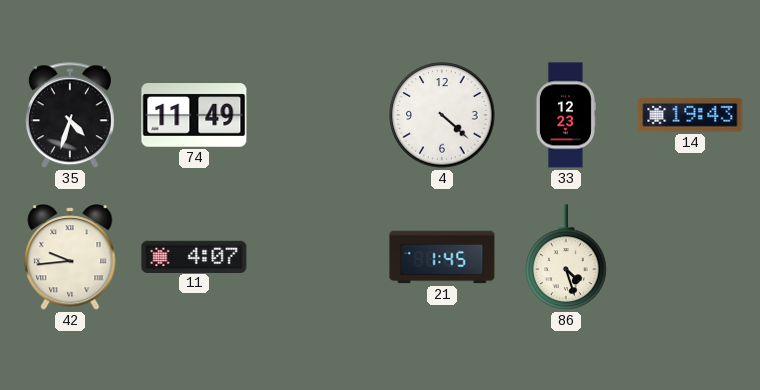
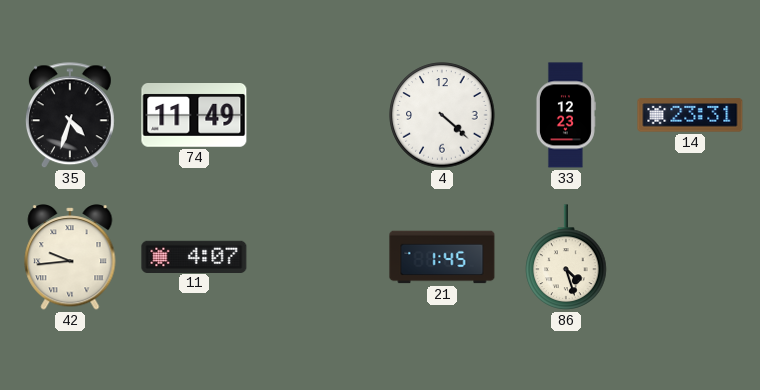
14: 19:43 -> 23:31 (690, 115)
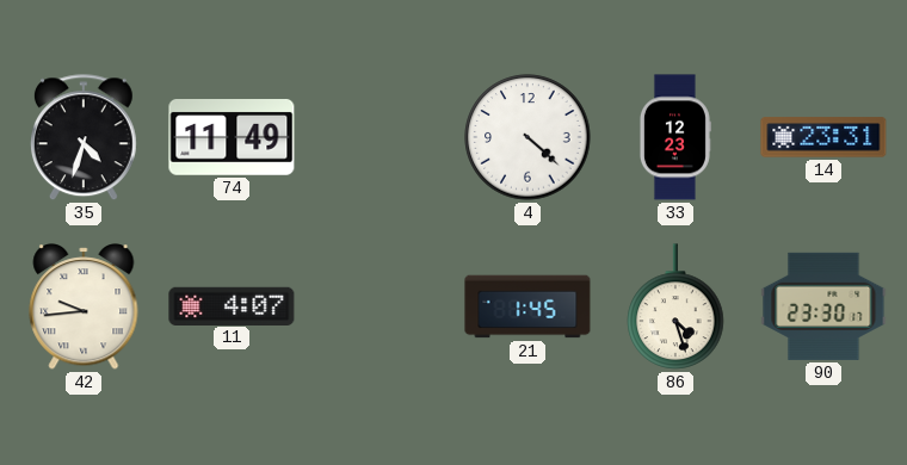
90: none -> 23:30 (823, 306)
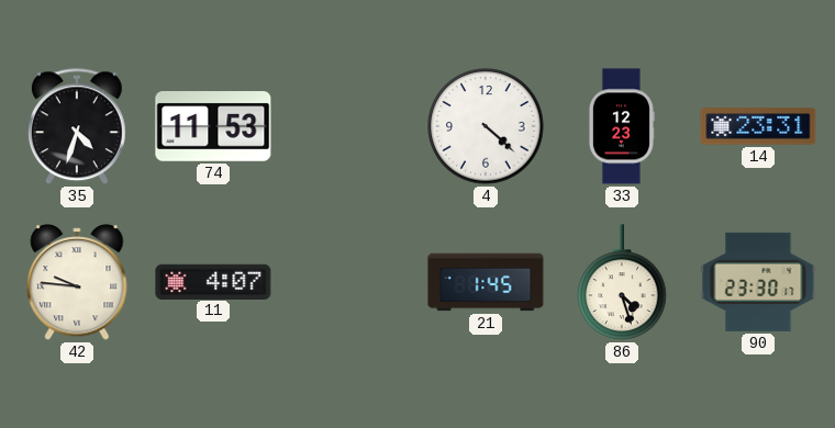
74: 11:49 -> 11:53 (213, 126)
42: 9:44 -> 9:46 (77, 282)
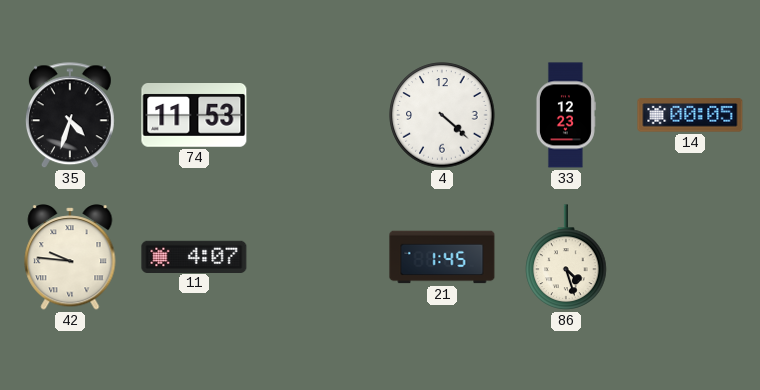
14: 23:31 -> 00:05 (690, 115)
90: 23:30 -> none (758, 282)
